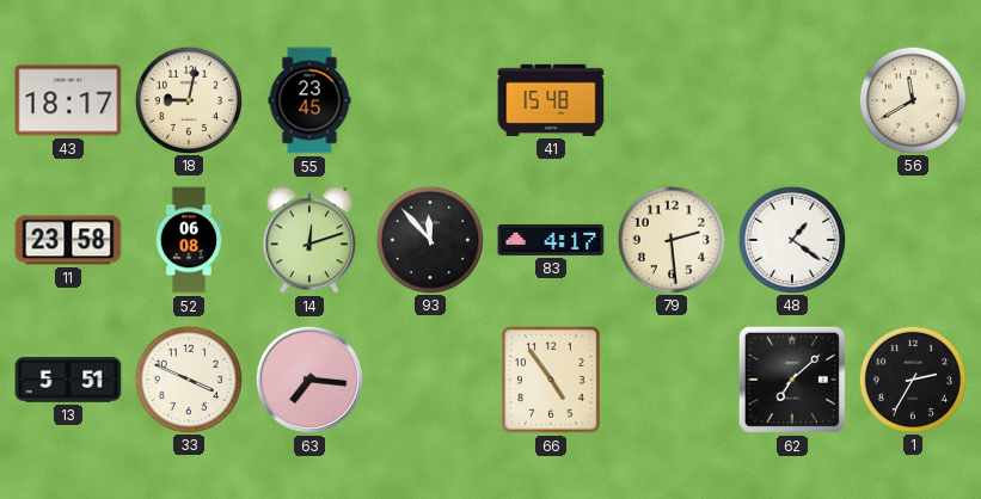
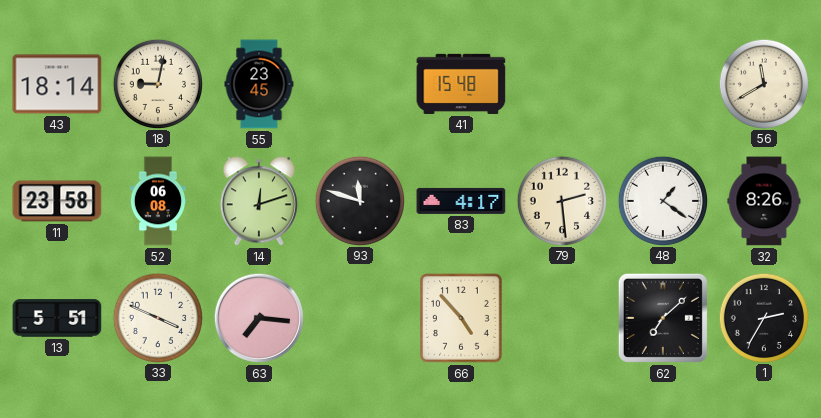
43: 18:17 -> 18:14 (57, 84)
93: 11:53 -> 11:48 (359, 200)
32: none -> 8:26 (764, 201)
66: 4:54 -> 4:53 (461, 318)
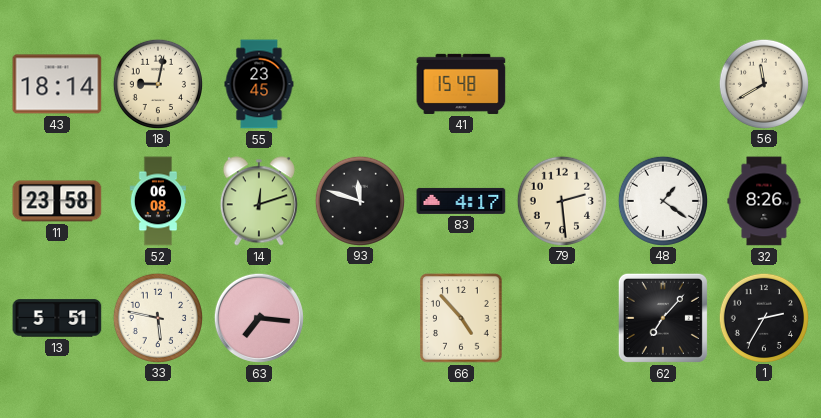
33: 3:49 -> 5:47 (157, 317)
62: 7:08 -> 7:07 (663, 318)
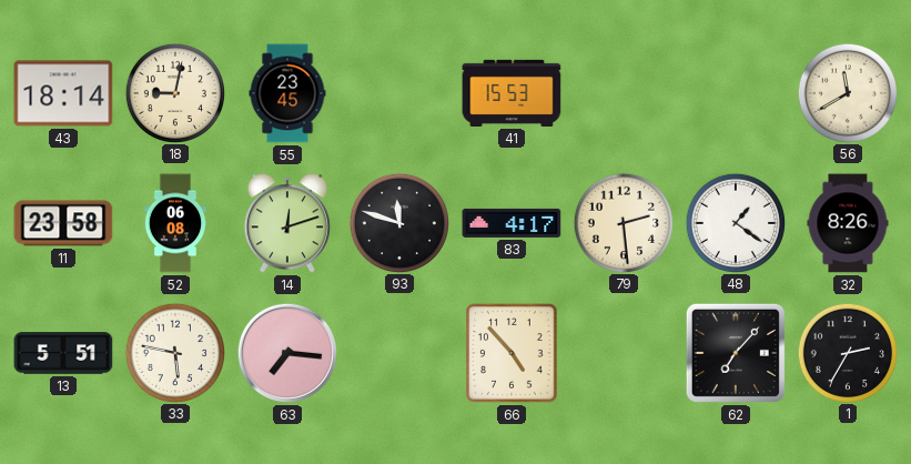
41: 15:48 -> 15:53 (512, 93)
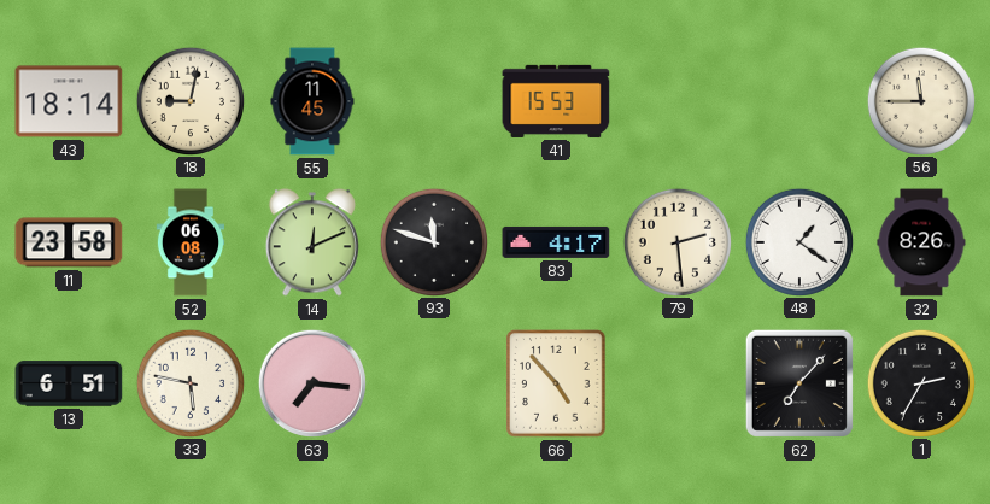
55: 23:45 -> 11:45 (312, 101)
56: 11:40 -> 11:45 (920, 100)
14: 12:12 -> 12:11 (312, 242)
13: 5:51 -> 6:51 (69, 383)
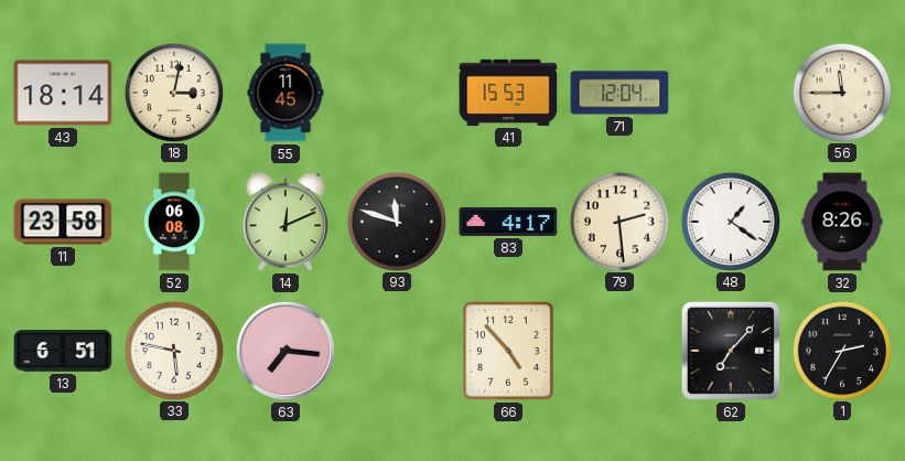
18: 9:02 -> 3:02 (173, 92)
71: none -> 12:04 (620, 93)
